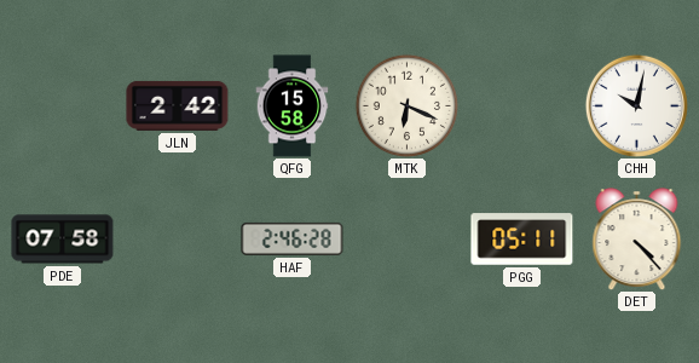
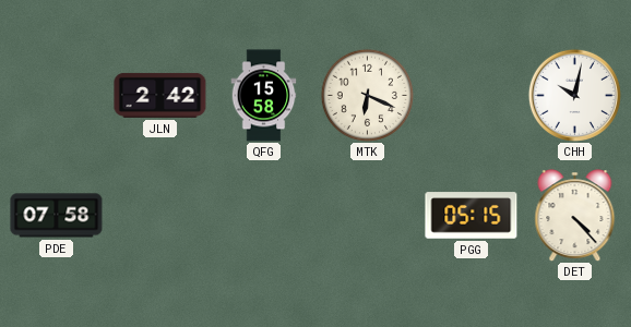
HAF: 2:46 -> none (293, 238)
PGG: 05:11 -> 05:15 (472, 216)
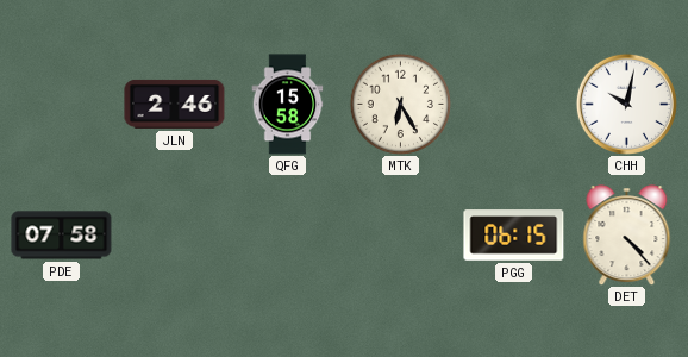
JLN: 2:42 -> 2:46 (175, 104)
MTK: 6:19 -> 6:25 (400, 104)
PGG: 05:15 -> 06:15 (514, 236)
